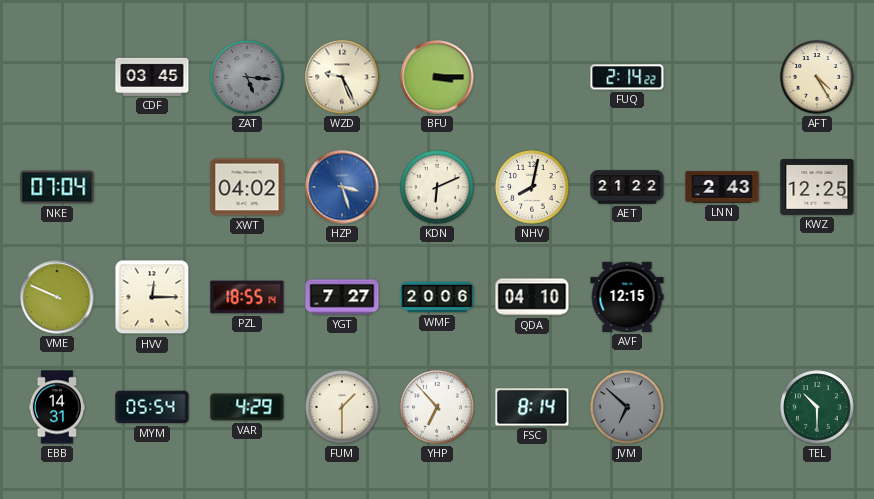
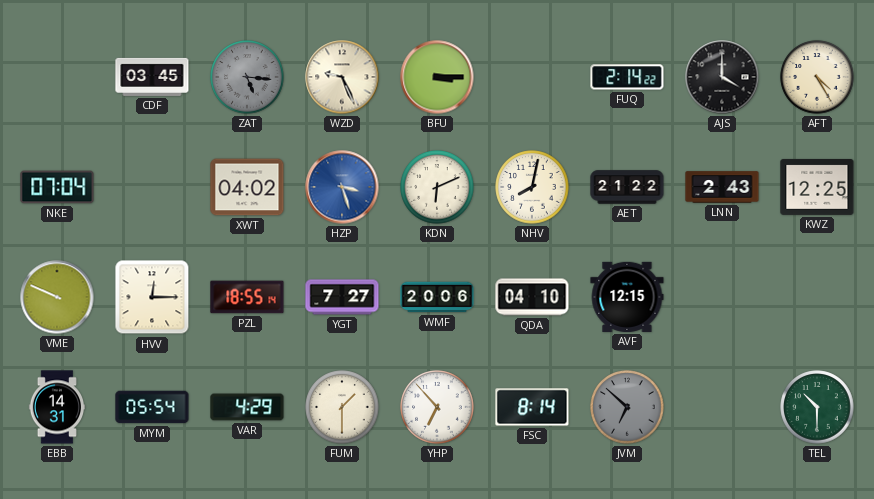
AJS: none -> 4:00 (722, 77)
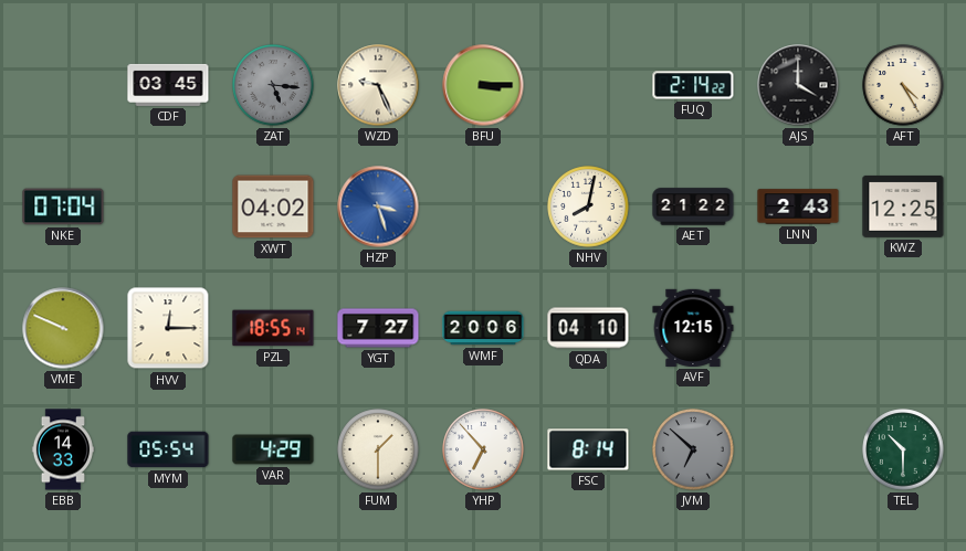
KDN: 6:11 -> none (437, 187)
EBB: 14:31 -> 14:33 (62, 449)
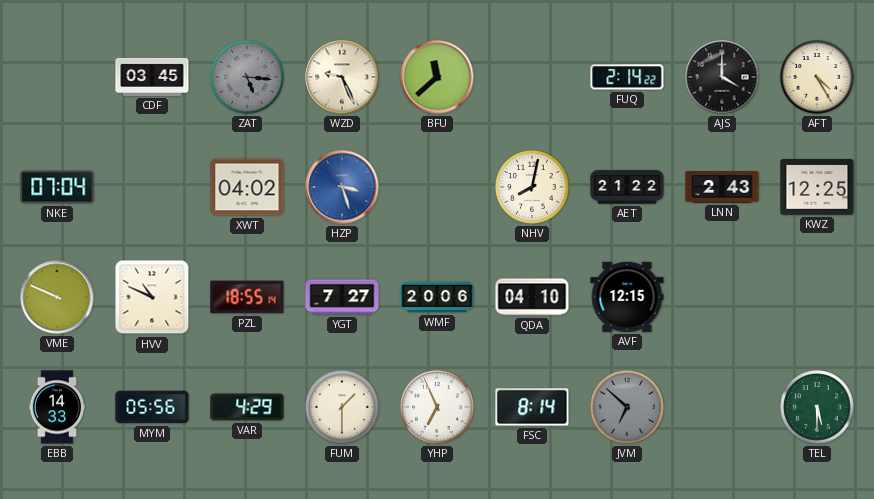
BFU: 3:15 -> 11:38 (437, 77)
HVV: 12:15 -> 10:49 (152, 297)
MYM: 05:54 -> 05:56 (152, 407)
YHP: 6:53 -> 6:56 (437, 407)
TEL: 10:30 -> 5:30 (817, 407)
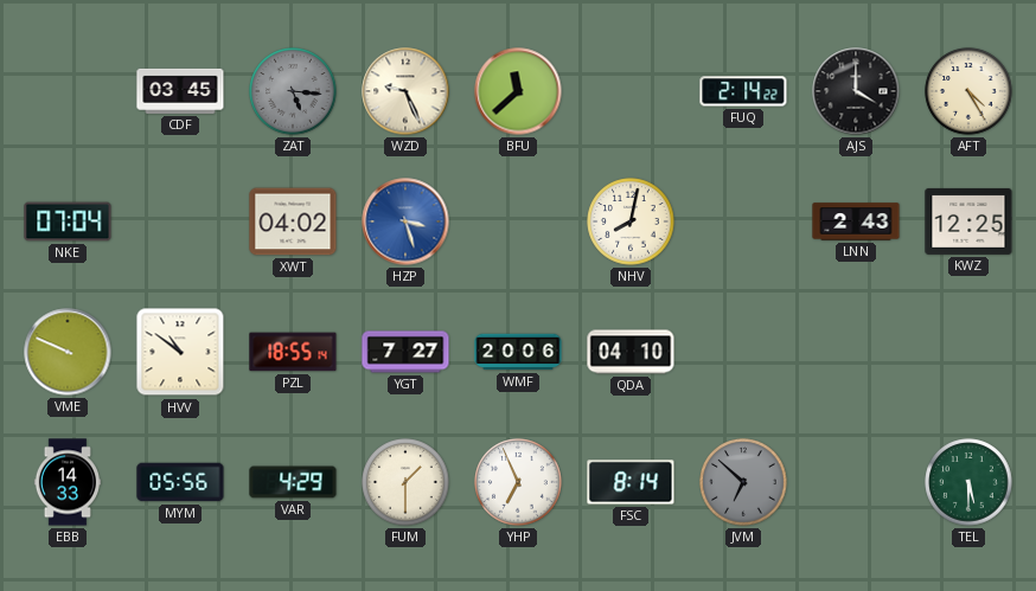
AET: 21:22 -> none (627, 187)
HVV: 10:49 -> 10:51 (180, 352)
AVF: 12:15 -> none (627, 297)
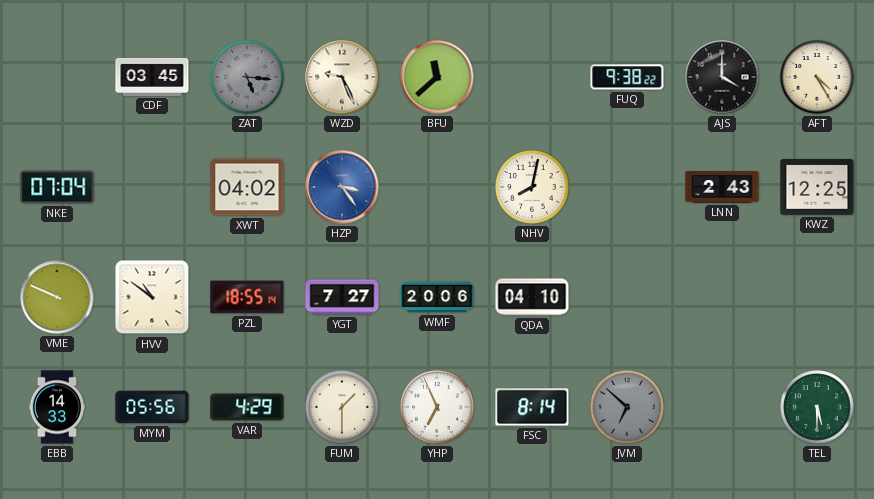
FUQ: 2:14 -> 9:38 (627, 77)
HZP: 3:27 -> 3:24 (342, 187)
